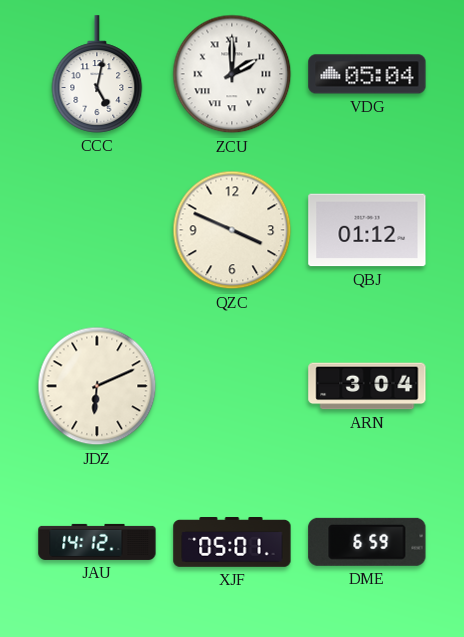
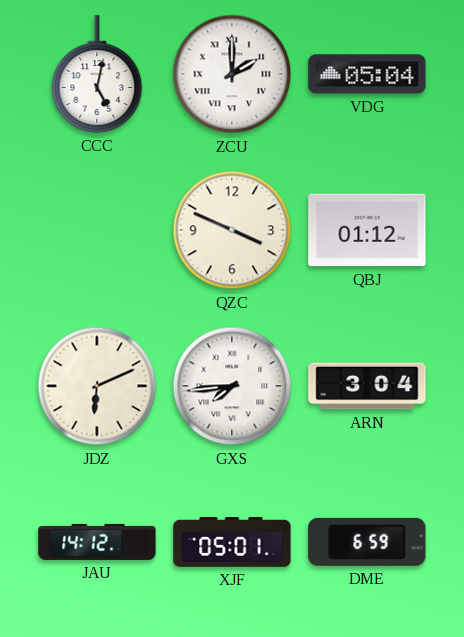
GXS: none -> 7:44 (232, 386)
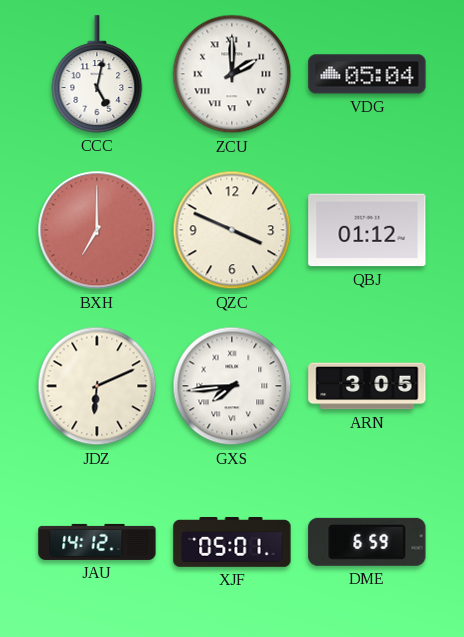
BXH: none -> 7:00 (97, 230)
ARN: 3:04 -> 3:05 (367, 386)
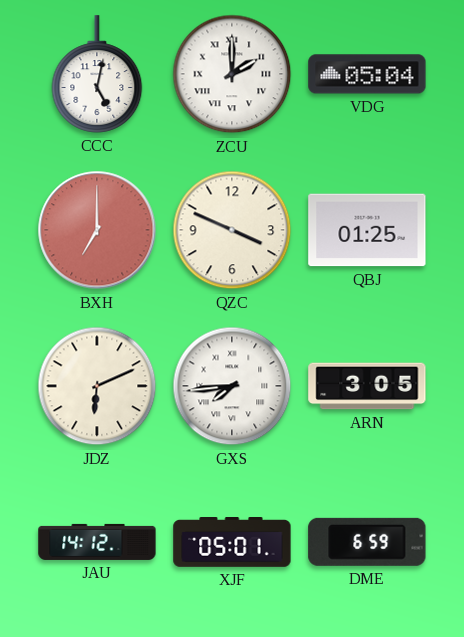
QBJ: 01:12 -> 01:25 (367, 230)
